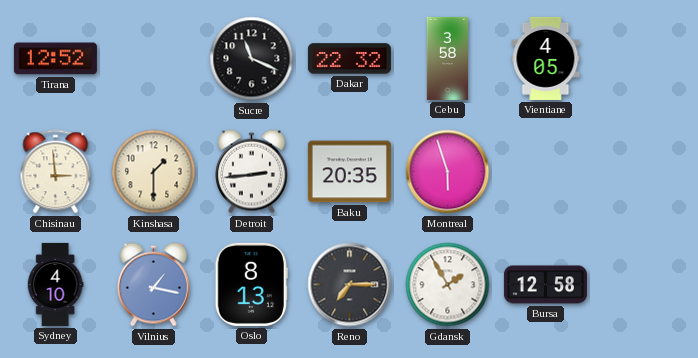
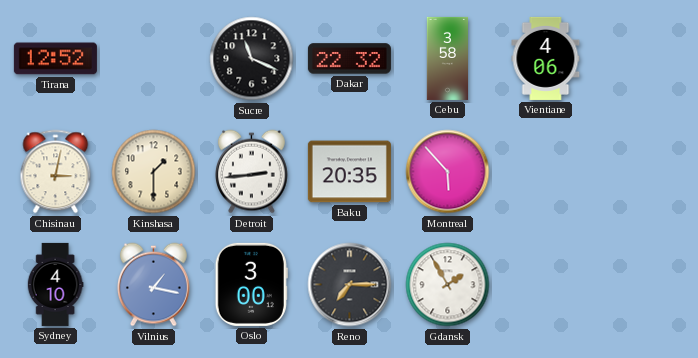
Vientiane: 4:05 -> 4:06 (546, 58)
Chisinau: 2:59 -> 3:02 (56, 172)
Montreal: 5:57 -> 5:53 (448, 172)
Oslo: 8:13 -> 3:00 (251, 284)
Bursa: 12:58 -> none (545, 285)
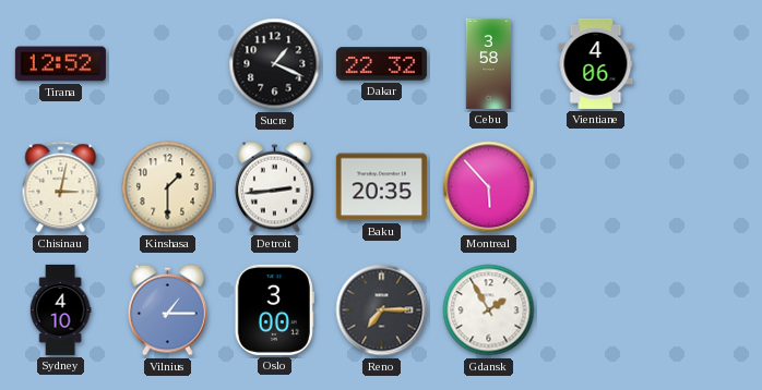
Sucre: 11:19 -> 1:19 (275, 64)
Vilnius: 1:17 -> 1:15 (168, 310)
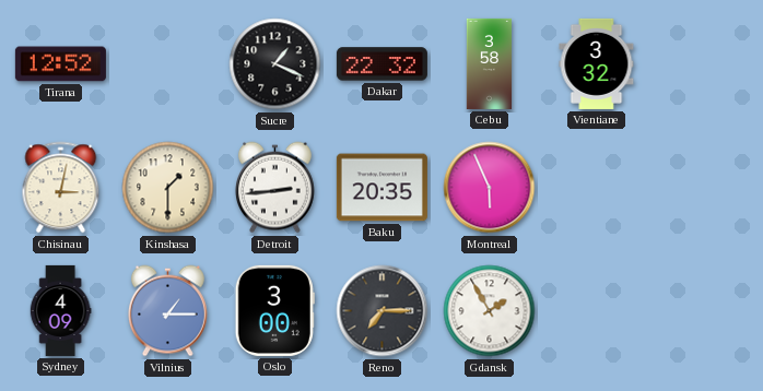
Vientiane: 4:06 -> 3:32 (597, 63)
Montreal: 5:53 -> 5:56 (490, 188)
Sydney: 4:10 -> 4:09 (60, 310)
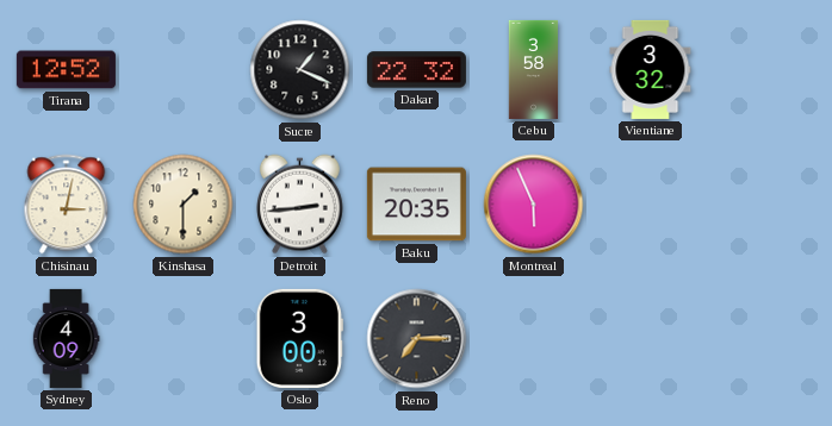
Vilnius: 1:15 -> none (168, 311)
Gdansk: 1:55 -> none (490, 311)
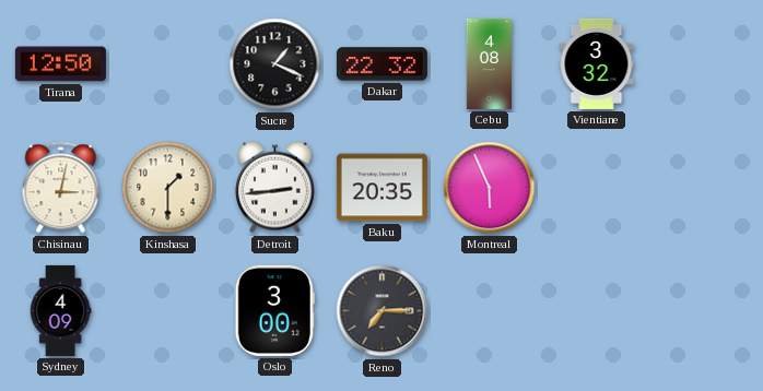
Tirana: 12:52 -> 12:50 (60, 64)
Cebu: 3:58 -> 4:08 (490, 63)
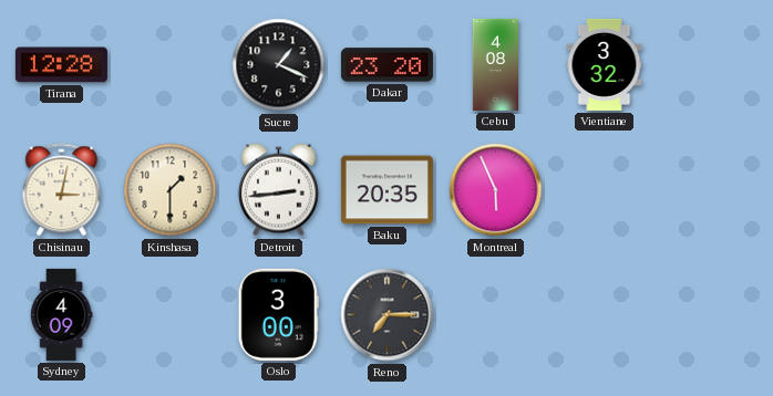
Tirana: 12:50 -> 12:28 (61, 65)
Dakar: 22:32 -> 23:20 (386, 65)
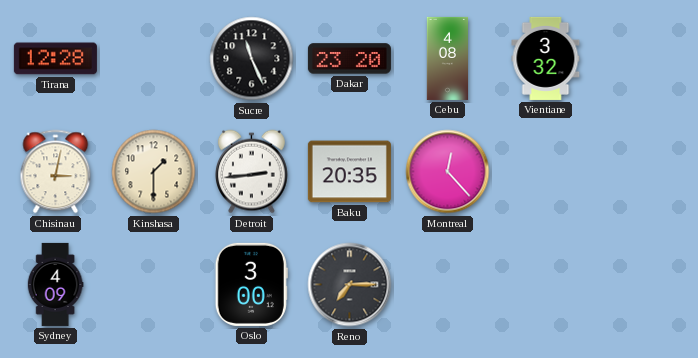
Sucre: 1:19 -> 11:26 (252, 59)
Montreal: 5:56 -> 12:23 (448, 172)
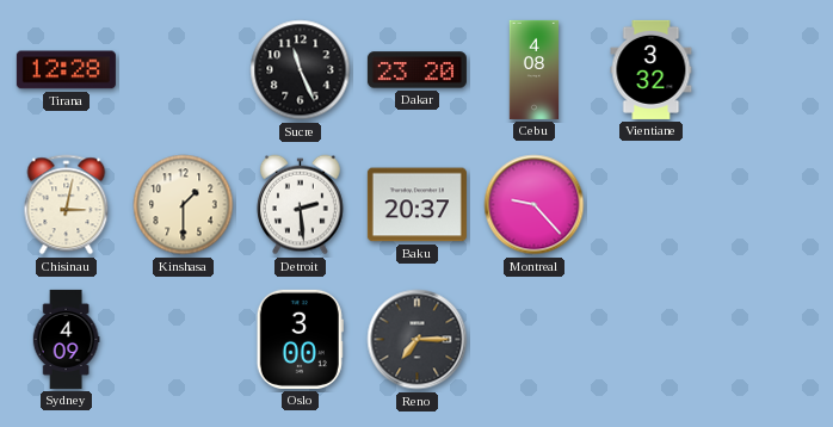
Detroit: 2:44 -> 2:29 (301, 205)
Baku: 20:35 -> 20:37 (416, 205)
Montreal: 12:23 -> 9:23 (535, 205)
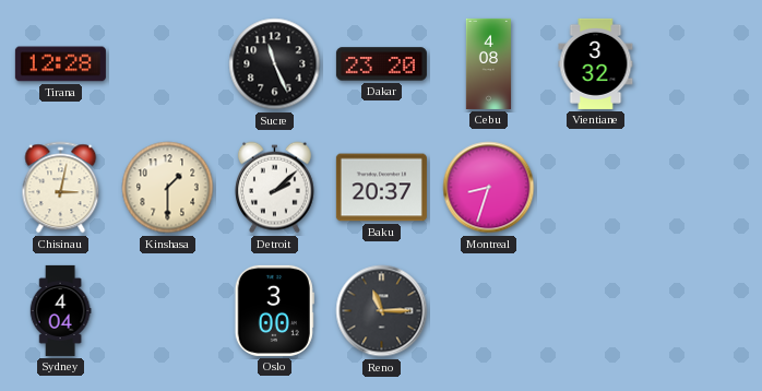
Detroit: 2:29 -> 2:08 (275, 188)
Montreal: 9:23 -> 8:33 (489, 188)
Sydney: 4:09 -> 4:04 (60, 310)
Reno: 7:15 -> 11:15 (382, 311)
